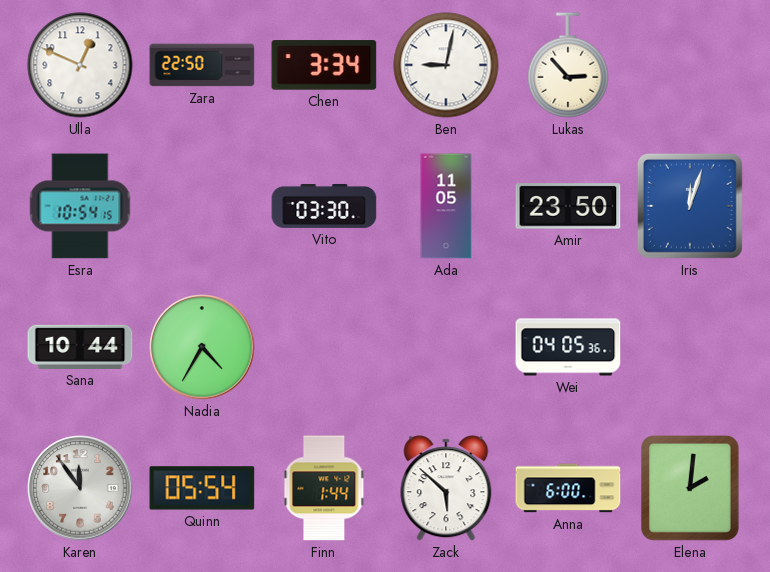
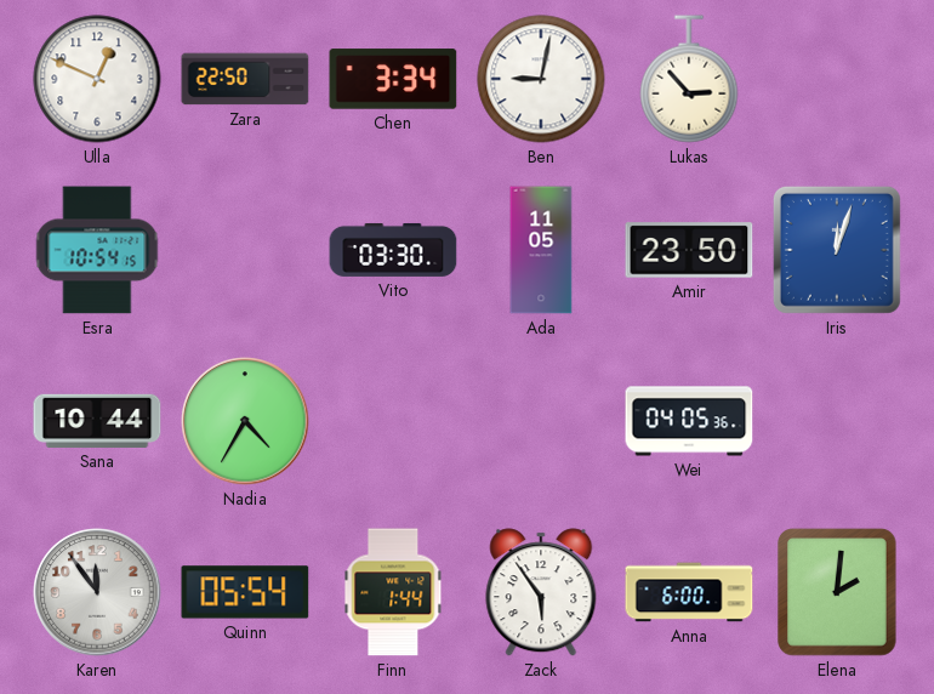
Zack: 5:52 -> 5:54 (541, 592)
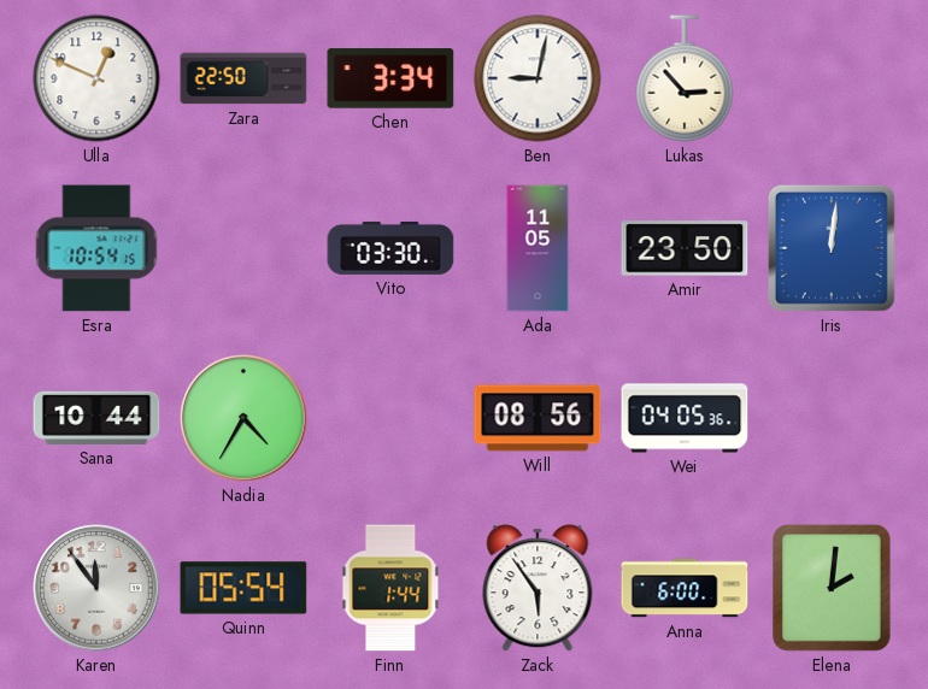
Iris: 12:03 -> 12:01 (832, 248)
Will: none -> 08:56 (538, 418)
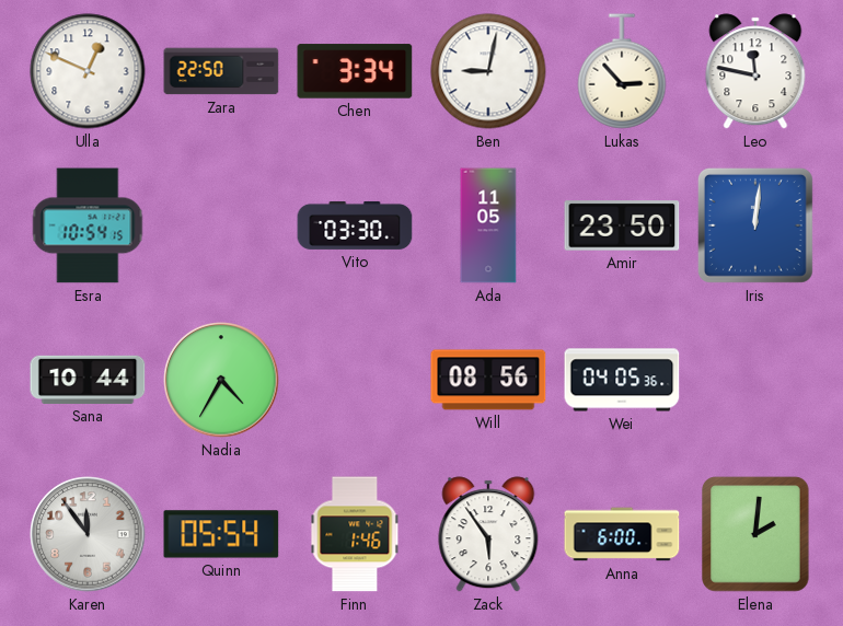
Leo: none -> 11:47 (755, 71)
Finn: 1:44 -> 1:46 (355, 534)
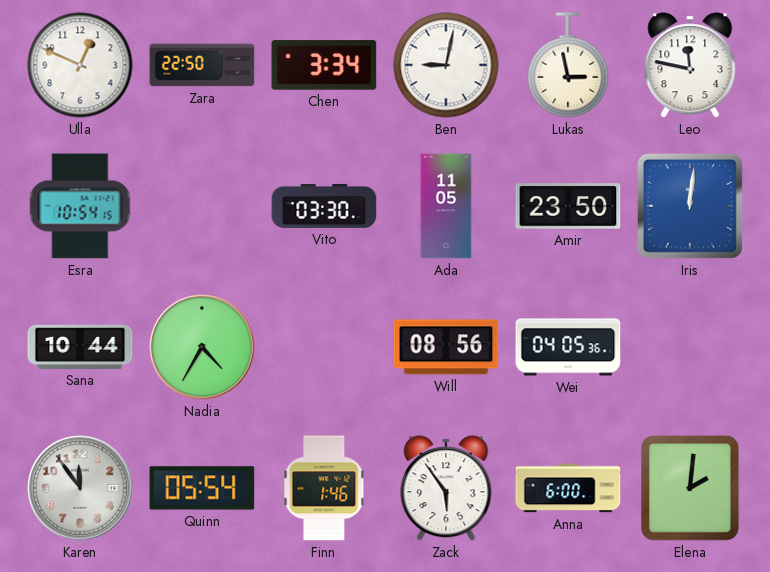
Lukas: 2:53 -> 2:58 (568, 65)
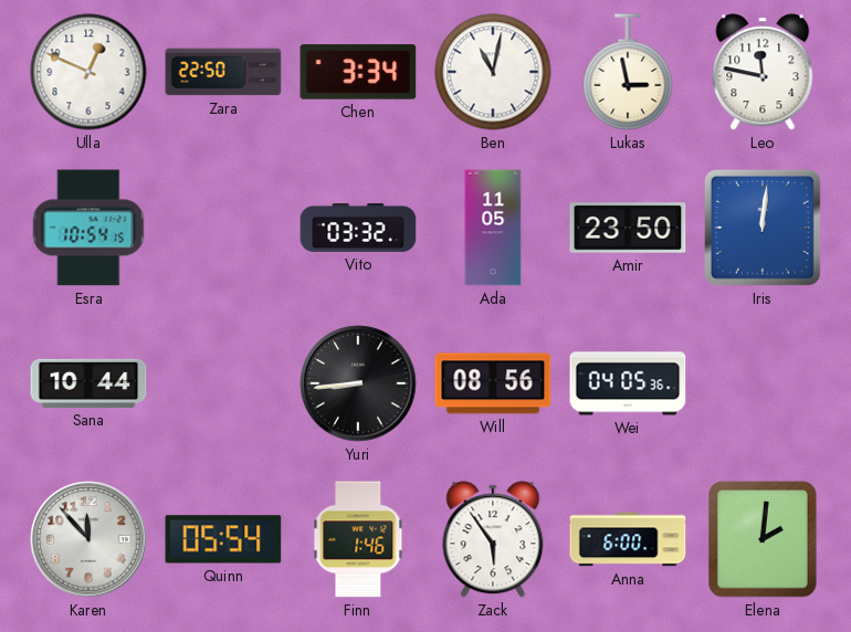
Ben: 9:02 -> 11:02 (493, 72)
Vito: 03:30 -> 03:32 (358, 228)
Nadia: 4:35 -> none (202, 347)
Yuri: none -> 8:44 (358, 383)
Karen: 11:54 -> 11:53 (88, 539)
